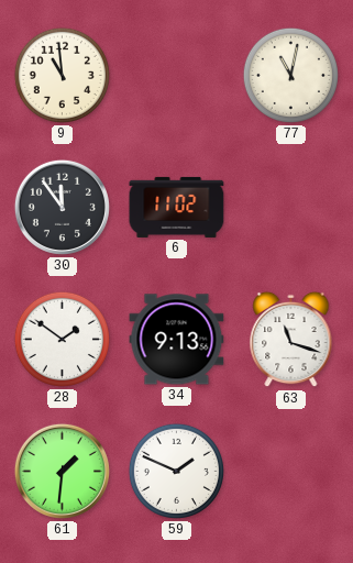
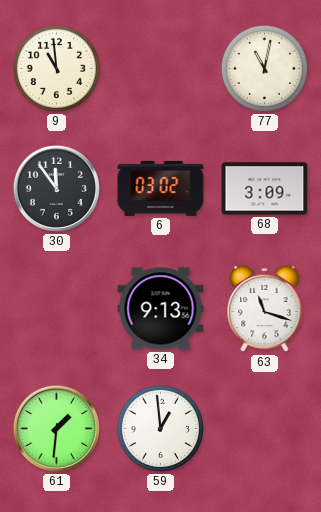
6: 11:02 -> 03:02 (161, 188)
68: none -> 3:09 (265, 189)
28: 1:51 -> none (62, 339)
59: 1:49 -> 12:59 (160, 428)
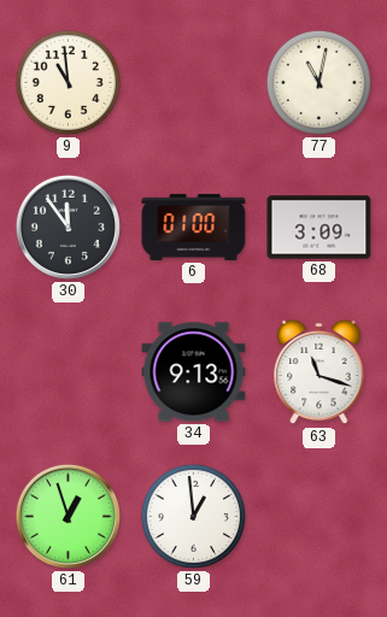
6: 03:02 -> 01:00 (194, 227)
61: 1:31 -> 12:57 (68, 516)
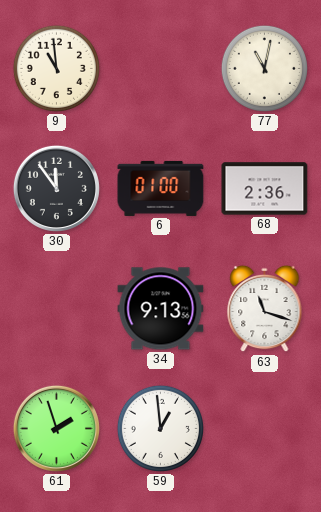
68: 3:09 -> 2:36 (265, 189)
61: 12:57 -> 1:57 (56, 428)
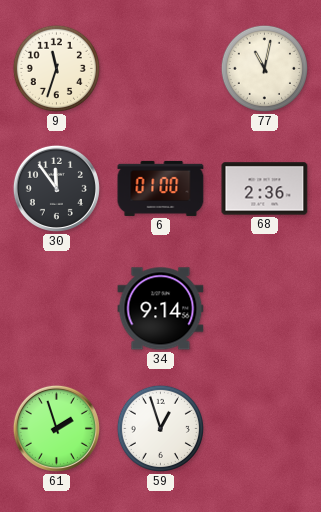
9: 10:59 -> 11:33 (56, 68)
34: 9:13 -> 9:14 (161, 309)
63: 11:18 -> none (265, 309)
59: 12:59 -> 12:57 (160, 428)
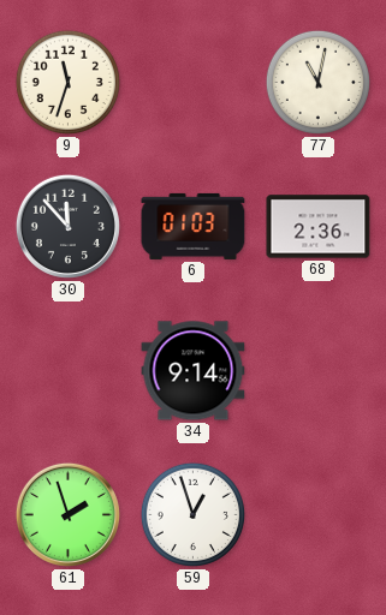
30: 11:54 -> 11:53 (67, 226)
6: 01:00 -> 01:03 (194, 226)
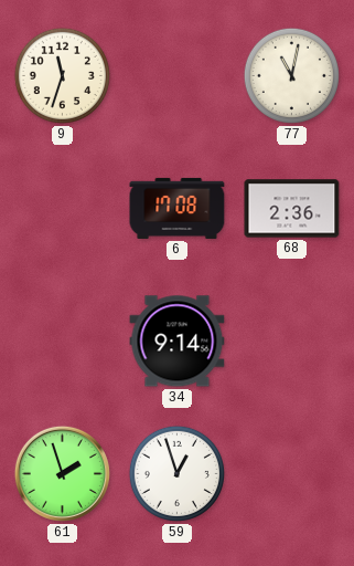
30: 11:53 -> none (67, 226)
6: 01:03 -> 17:08 (178, 208)
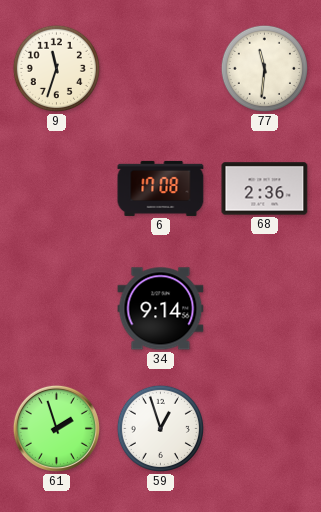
77: 11:02 -> 11:31 (264, 68)
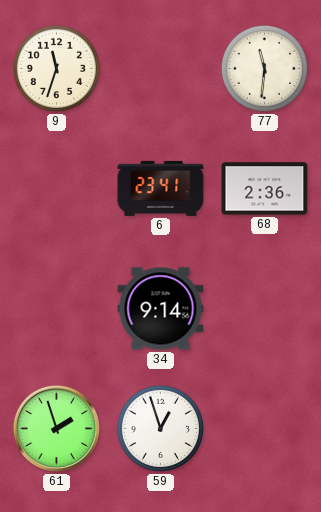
6: 17:08 -> 23:41 (161, 188)
